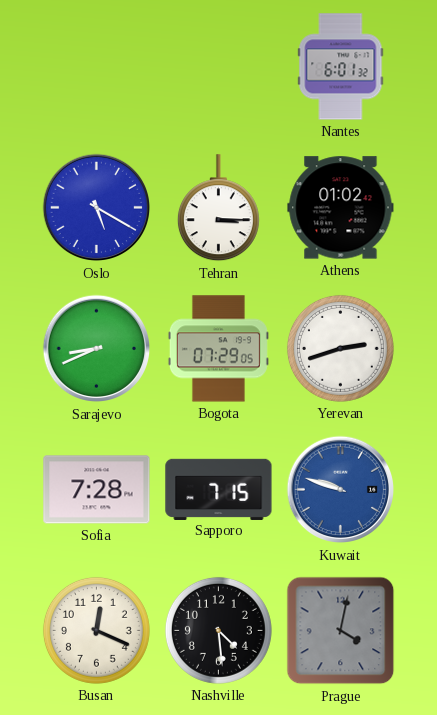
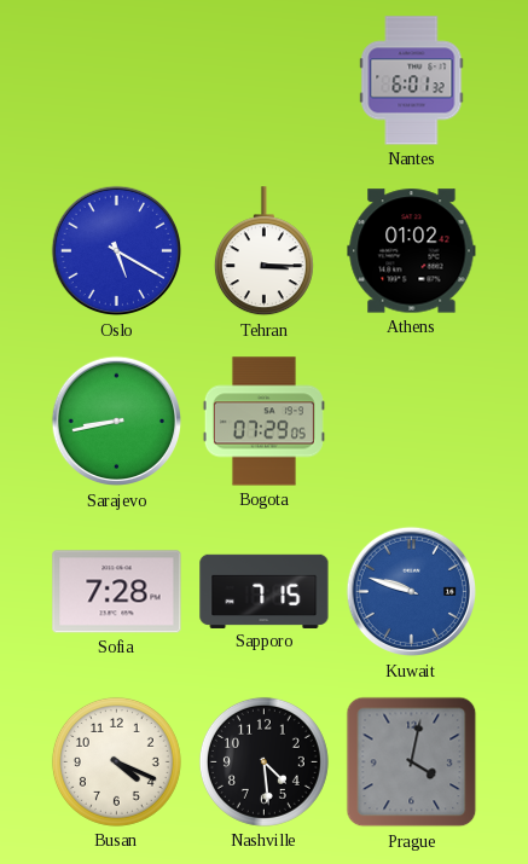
Sarajevo: 8:41 -> 8:43 (117, 422)
Yerevan: 2:42 -> none (340, 348)
Busan: 12:19 -> 4:19 (116, 761)
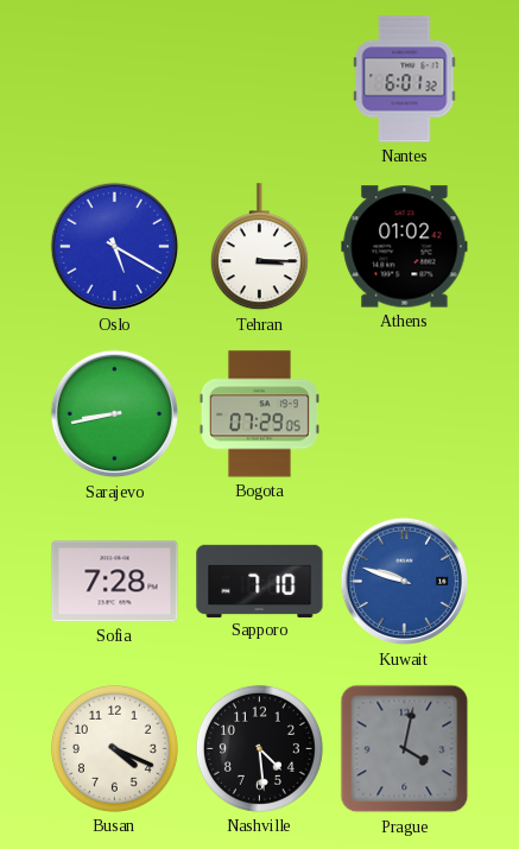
Sapporo: 7:15 -> 7:10 (260, 581)
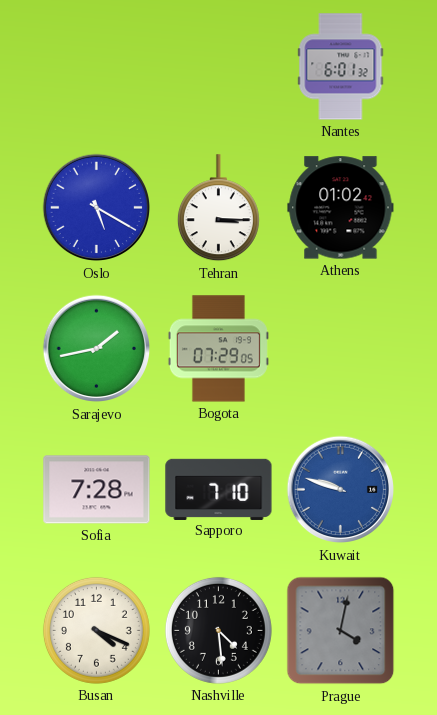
Sarajevo: 8:43 -> 1:43 (97, 349)
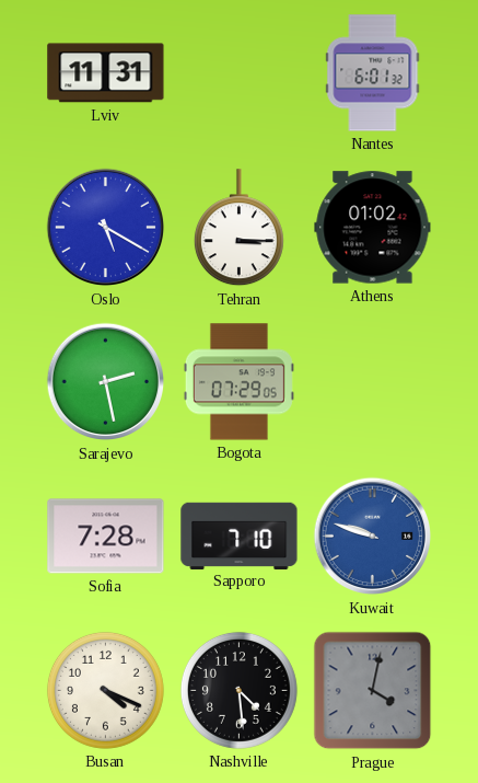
Lviv: none -> 11:31 (106, 73)
Sarajevo: 1:43 -> 2:28 (106, 382)
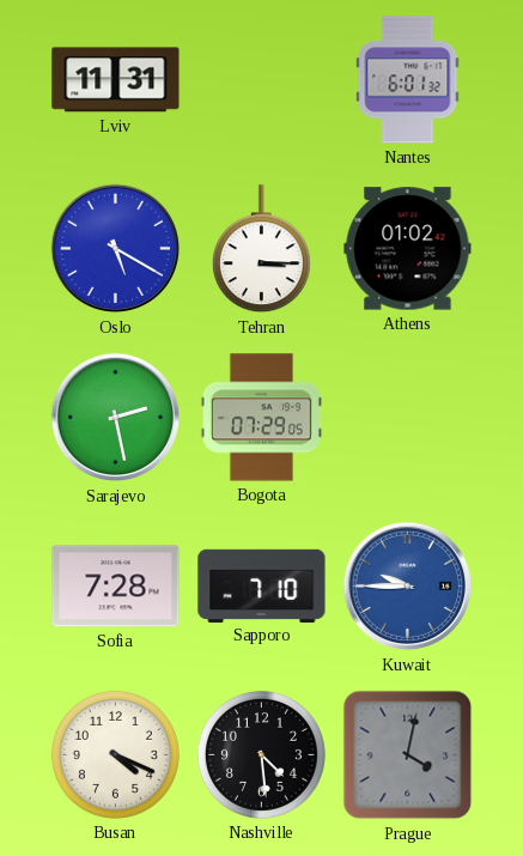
Kuwait: 9:48 -> 9:45 (408, 587)
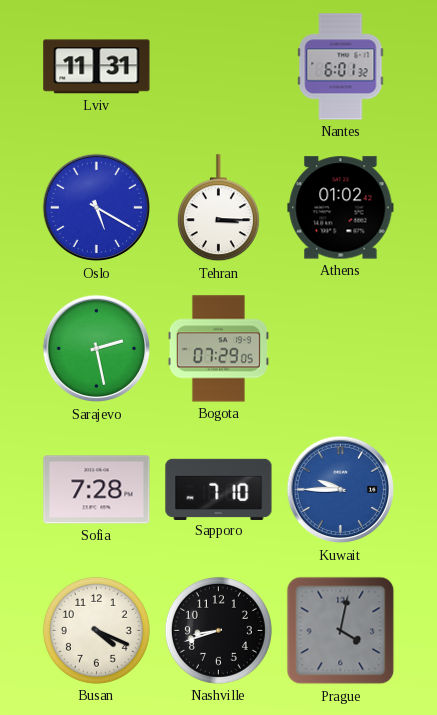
Nashville: 4:29 -> 8:42 (218, 630)
